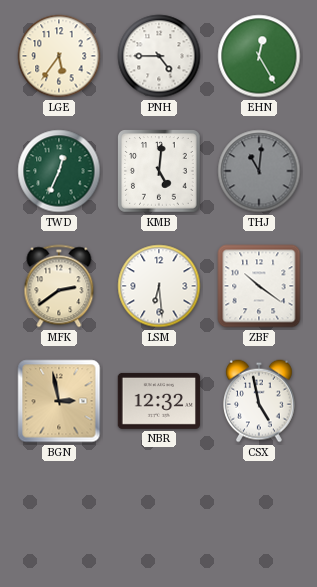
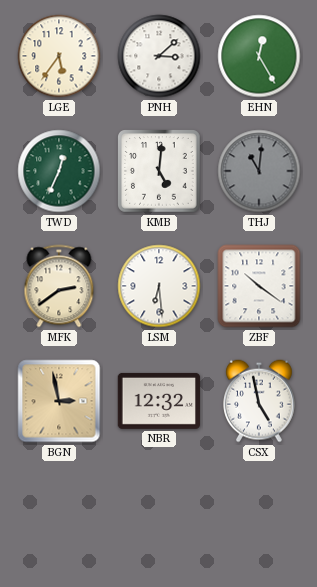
PNH: 4:45 -> 3:08 (159, 56)
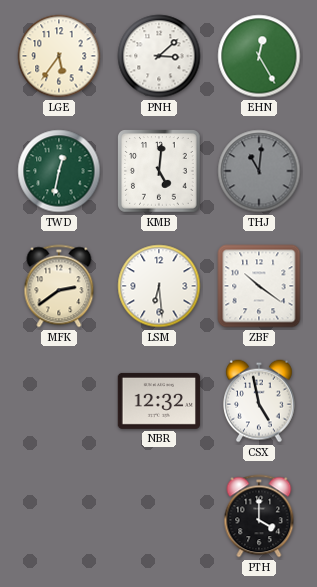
TWD: 12:34 -> 12:32 (59, 171)
BGN: 2:58 -> none (59, 401)
PTH: none -> 4:00 (259, 516)
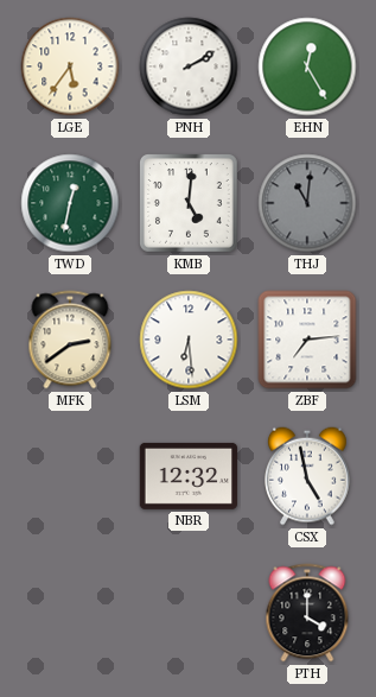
PNH: 3:08 -> 2:10 (189, 66)
ZBF: 10:21 -> 7:14 (307, 340)
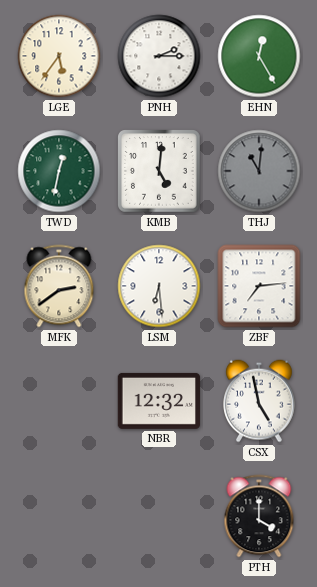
PNH: 2:10 -> 2:15 (159, 56)
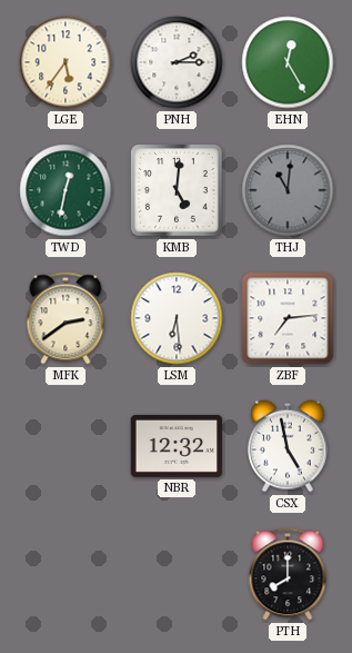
PTH: 4:00 -> 8:00 (288, 574)
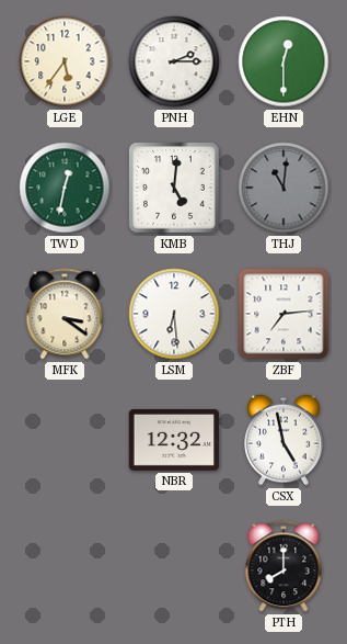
EHN: 12:25 -> 12:30 (284, 61)
MFK: 2:39 -> 3:21 (65, 314)
